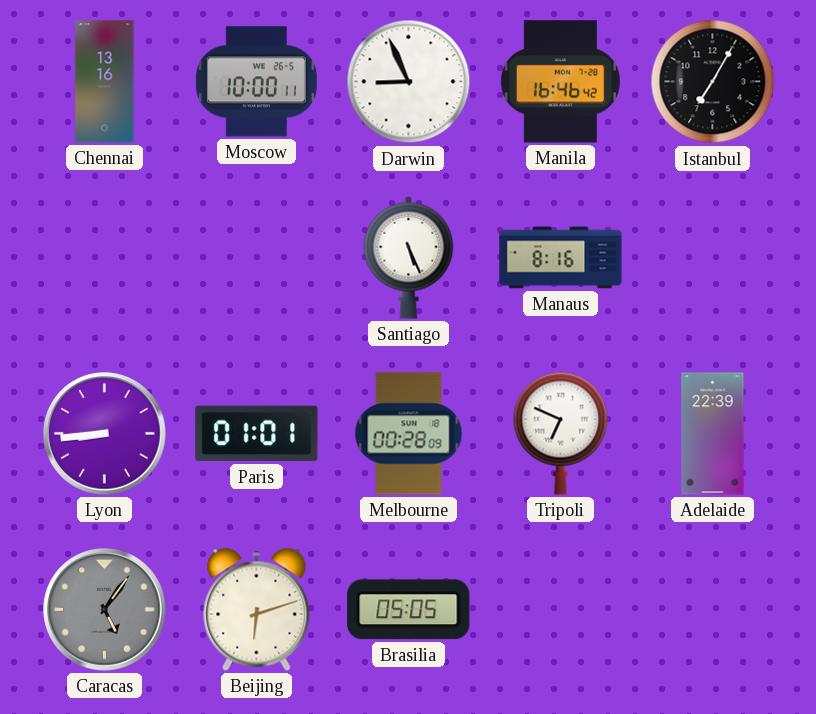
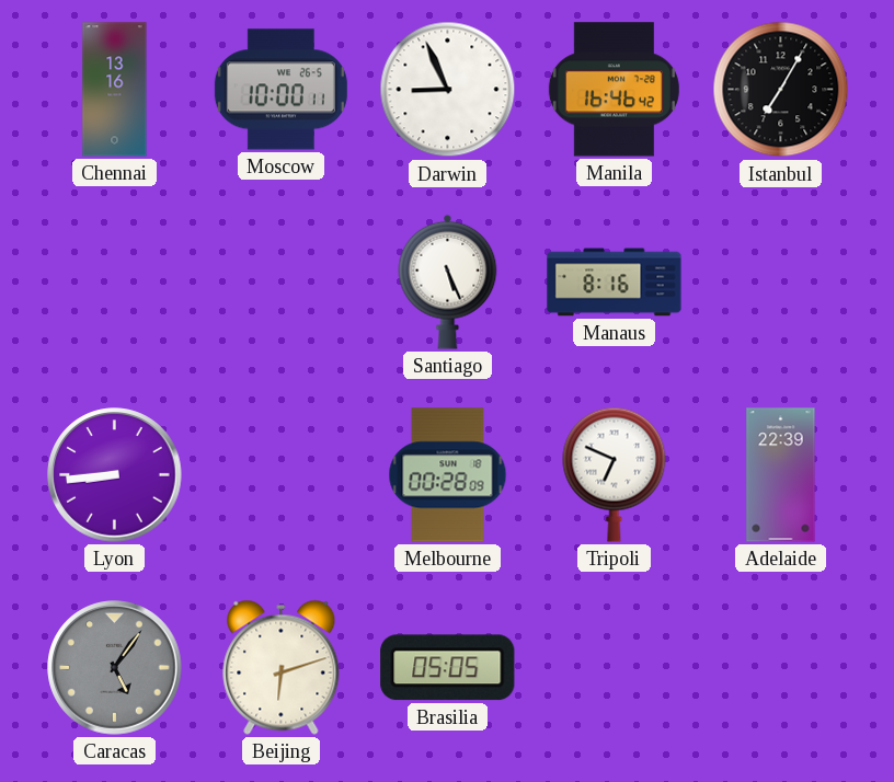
Paris: 01:01 -> none (257, 434)
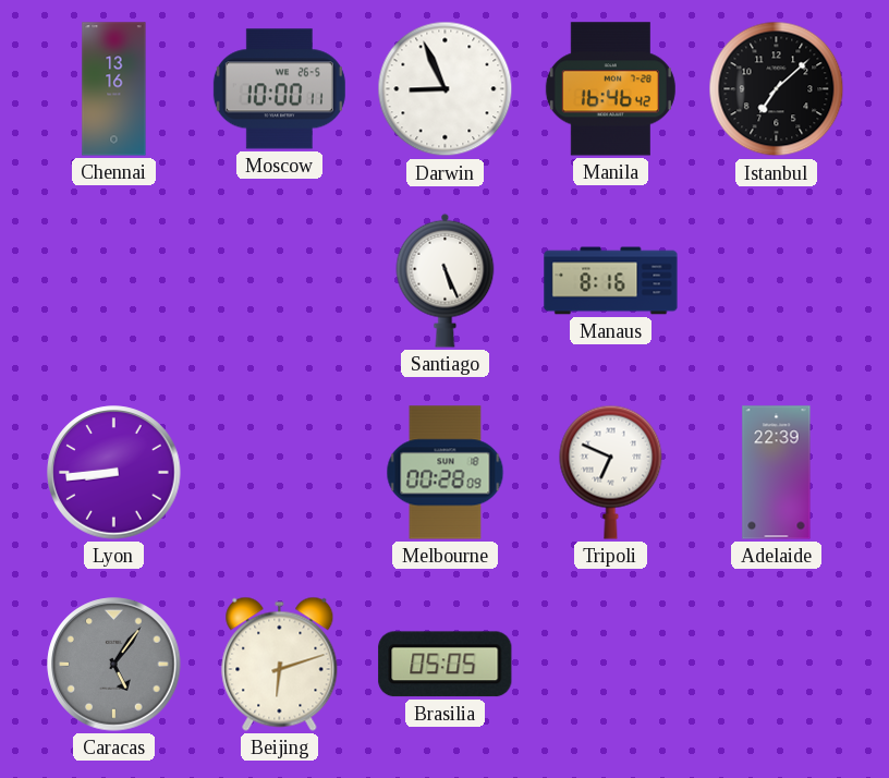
Istanbul: 7:05 -> 7:08 (777, 89)
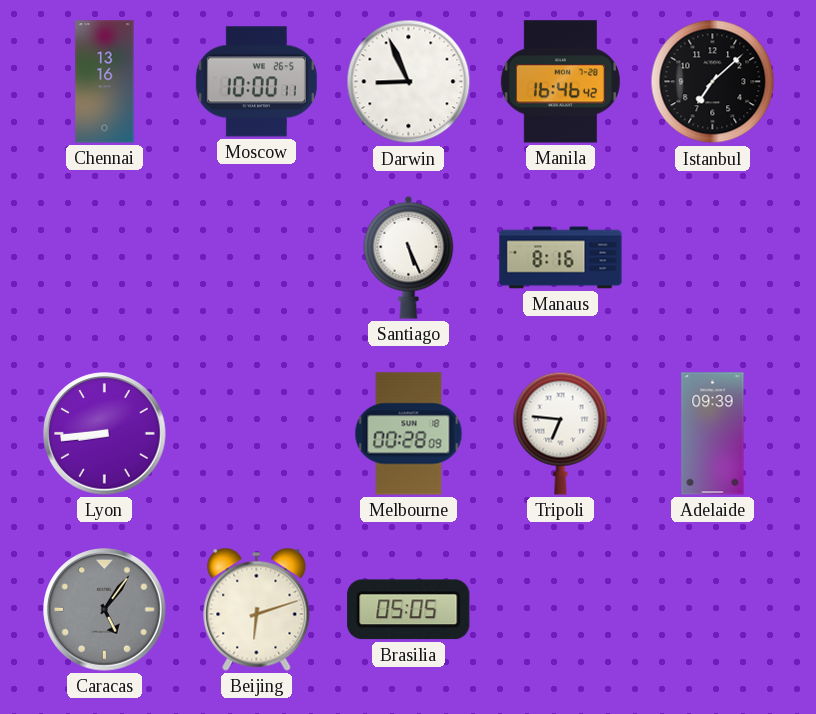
Tripoli: 6:49 -> 6:46 (561, 433)
Adelaide: 22:39 -> 09:39 (713, 434)
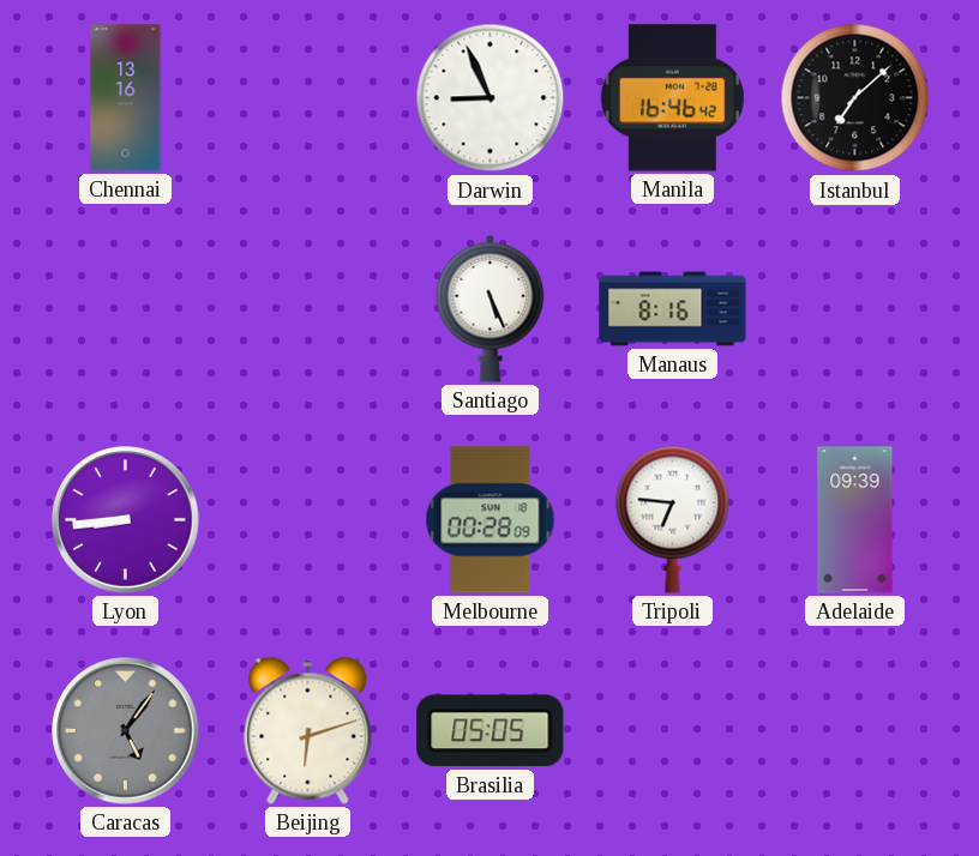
Moscow: 10:00 -> none (256, 82)
